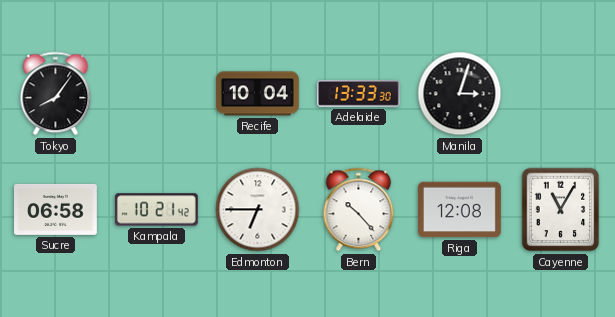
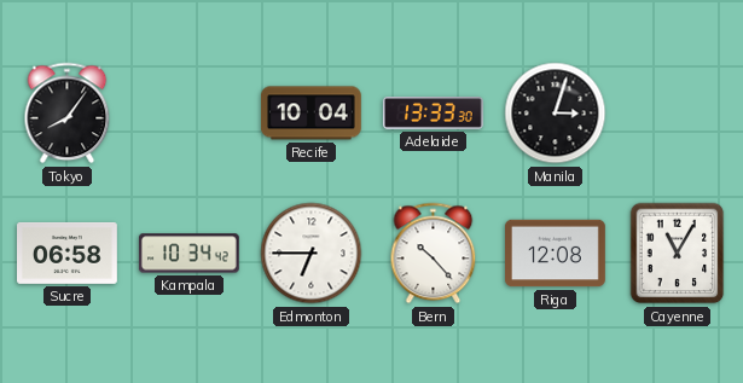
Kampala: 10:21 -> 10:34 (188, 254)
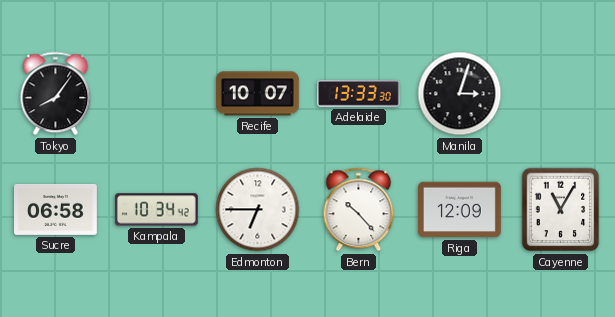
Recife: 10:04 -> 10:07 (258, 94)
Riga: 12:08 -> 12:09 (460, 210)
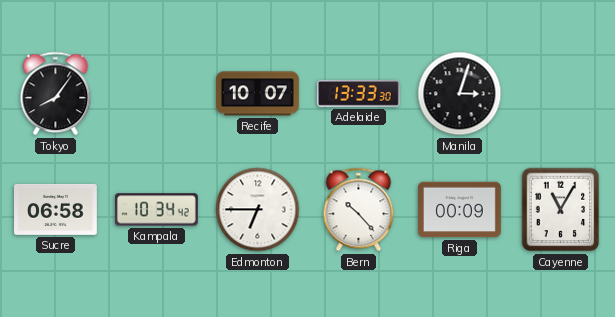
Riga: 12:09 -> 00:09 (460, 210)
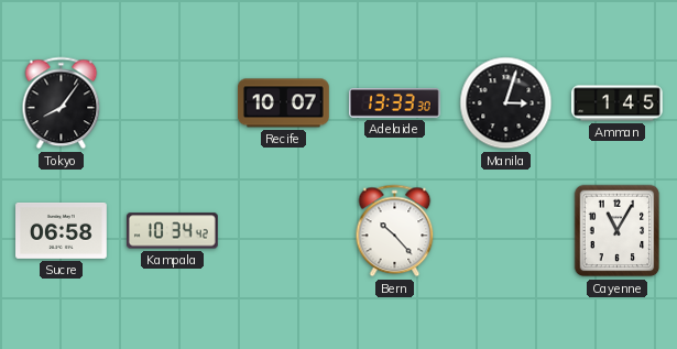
Amman: none -> 1:45 (618, 103)
Edmonton: 6:45 -> none (258, 210)
Riga: 00:09 -> none (460, 210)
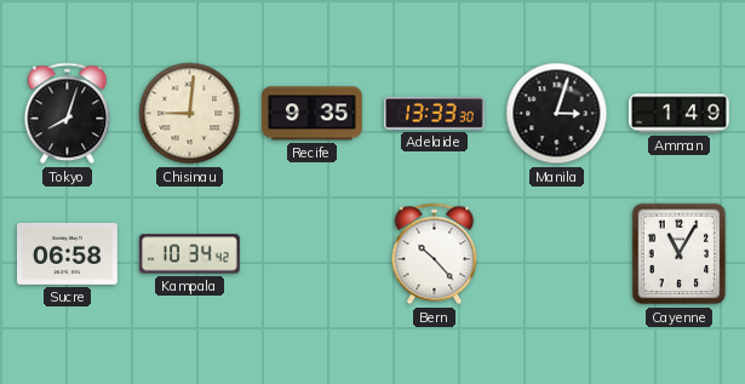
Tokyo: 8:06 -> 8:03 (68, 114)
Chisinau: none -> 9:01 (190, 114)
Recife: 10:07 -> 9:35 (313, 114)
Amman: 1:45 -> 1:49 (680, 114)
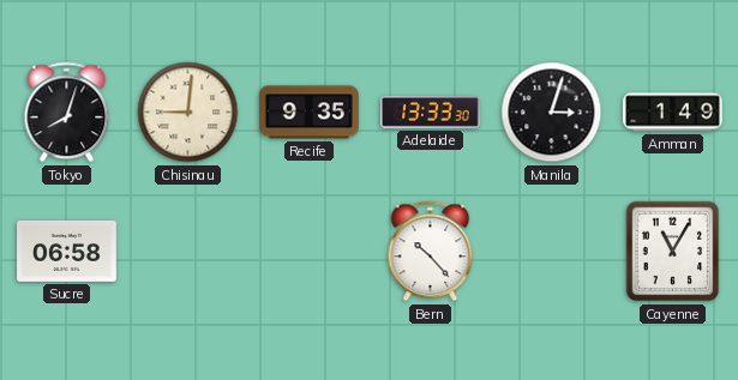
Kampala: 10:34 -> none (189, 254)
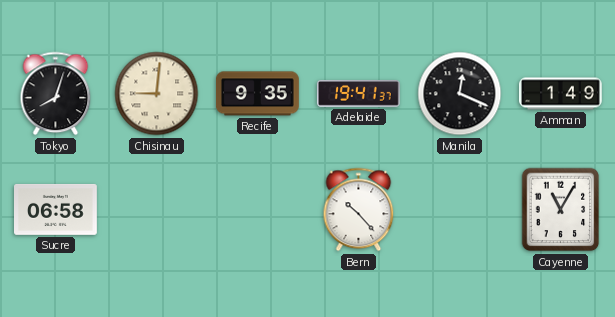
Adelaide: 13:33 -> 19:41 (359, 94)
Manila: 3:03 -> 12:19 (460, 94)
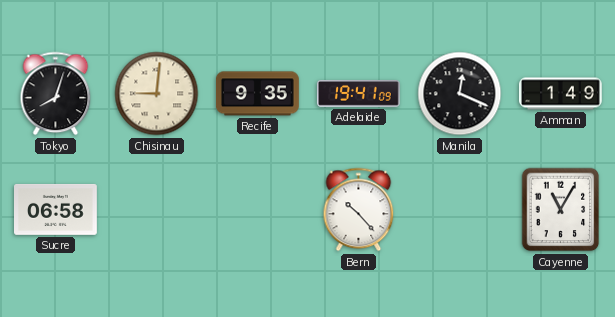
Adelaide: 19:41:37 -> 19:41:09 (359, 94)
